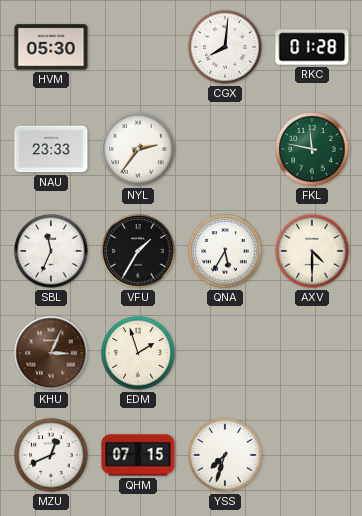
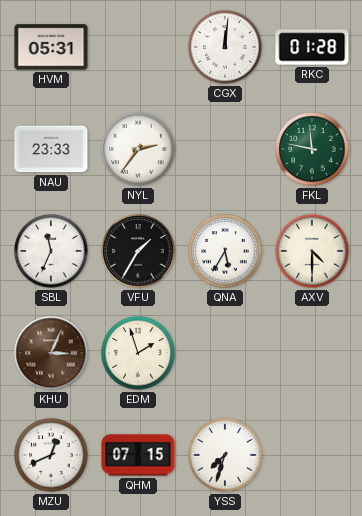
HVM: 05:30 -> 05:31 (51, 47)
CGX: 8:01 -> 12:01 (225, 47)
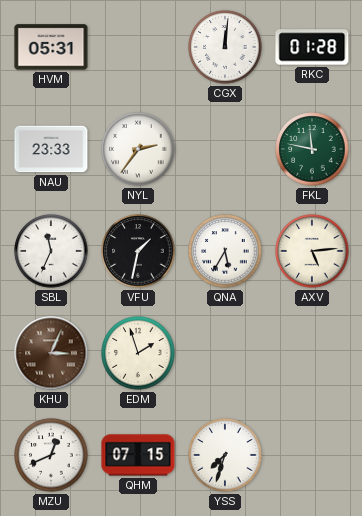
VFU: 1:35 -> 1:32 (138, 251)
AXV: 4:30 -> 5:14 (312, 251)
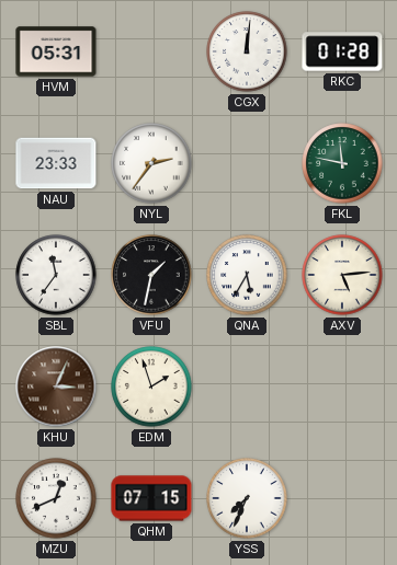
SBL: 11:34 -> 11:36 (56, 275)
YSS: 7:33 -> 7:34 (247, 498)
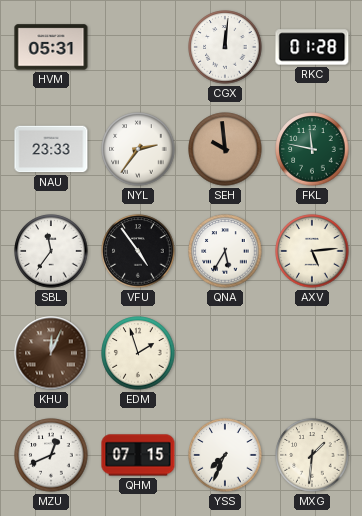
SEH: none -> 9:59 (225, 149)
VFU: 1:32 -> 4:54 (138, 251)
KHU: 3:04 -> 12:04 (51, 353)
MXG: none -> 1:31 (312, 455)
